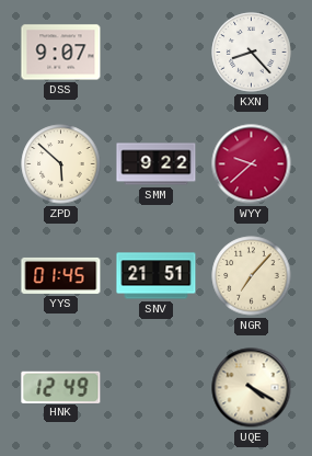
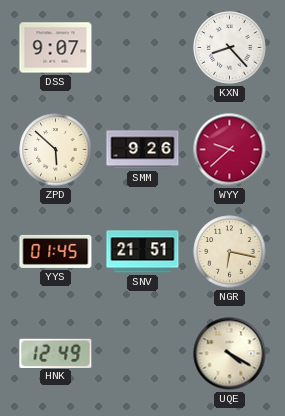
SMM: 9:22 -> 9:26 (143, 150)
NGR: 7:07 -> 6:17 (230, 252)
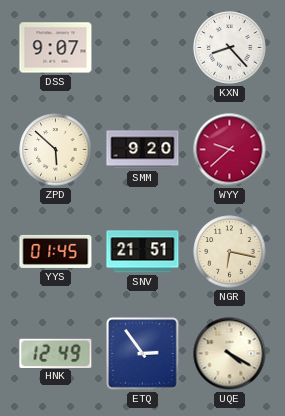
SMM: 9:26 -> 9:20 (143, 150)
ETQ: none -> 2:54 (143, 354)
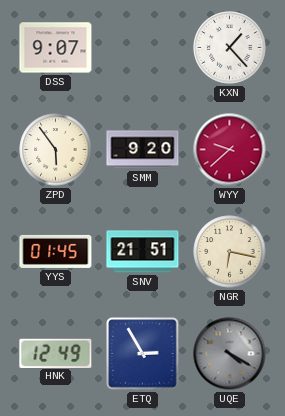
KXN: 8:23 -> 1:23 (230, 48)
ZPD: 5:52 -> 5:54 (56, 150)
ETQ: 2:54 -> 2:55 (143, 354)
UQE dial: cream -> grey (230, 354)
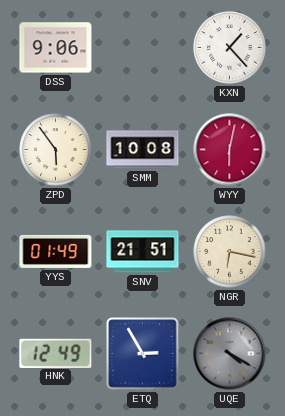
DSS: 9:07 -> 9:06 (56, 48)
SMM: 9:20 -> 10:08 (143, 150)
WYY: 9:38 -> 6:02 (230, 150)
YYS: 01:45 -> 01:49 (56, 251)
